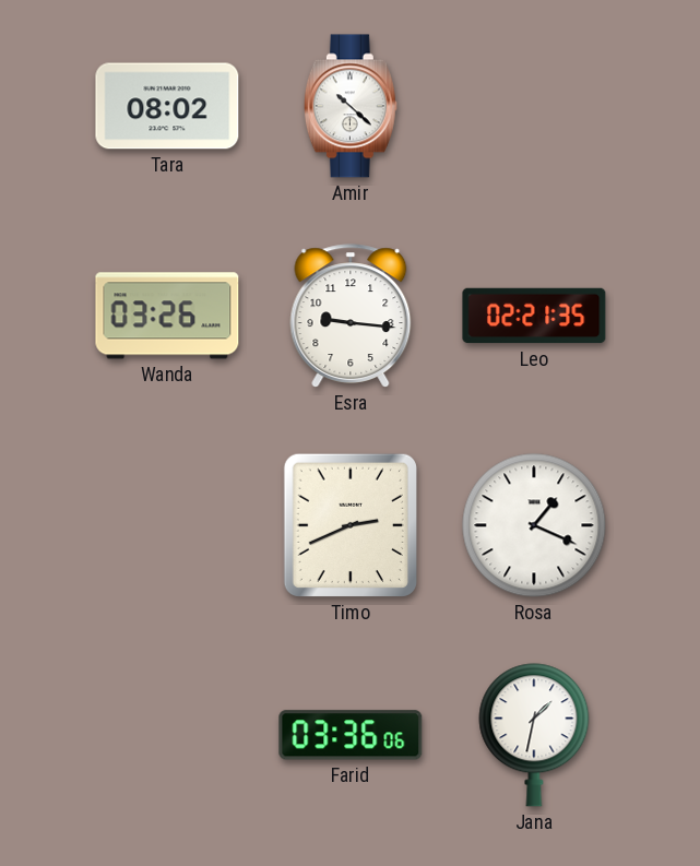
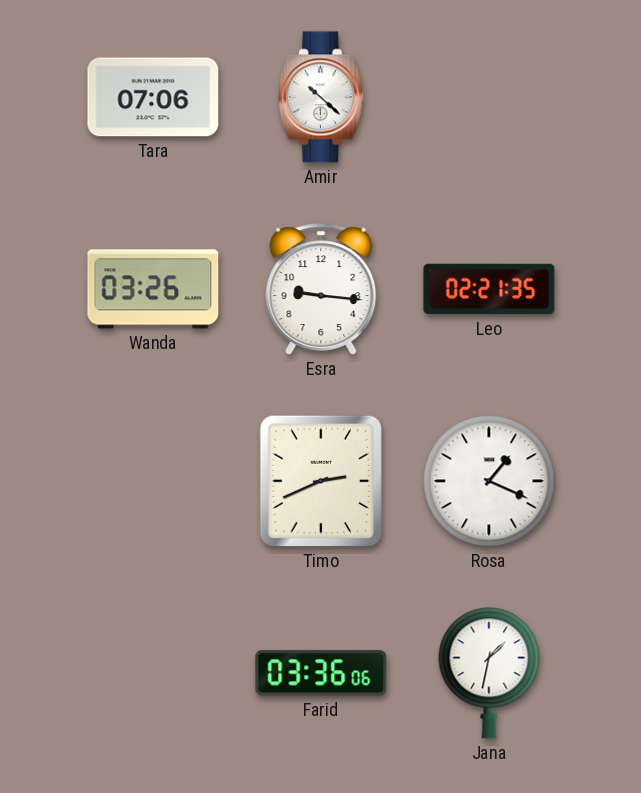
Tara: 08:02 -> 07:06 (153, 97)
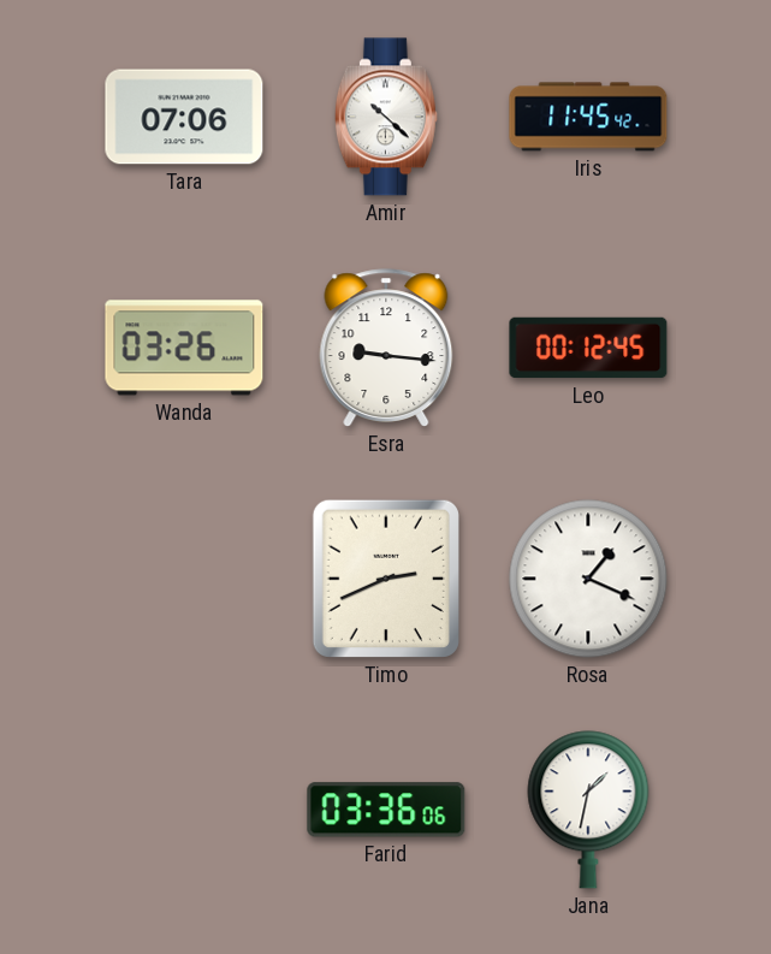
Iris: none -> 11:45 (588, 117)
Leo: 02:21 -> 00:12 (588, 348)
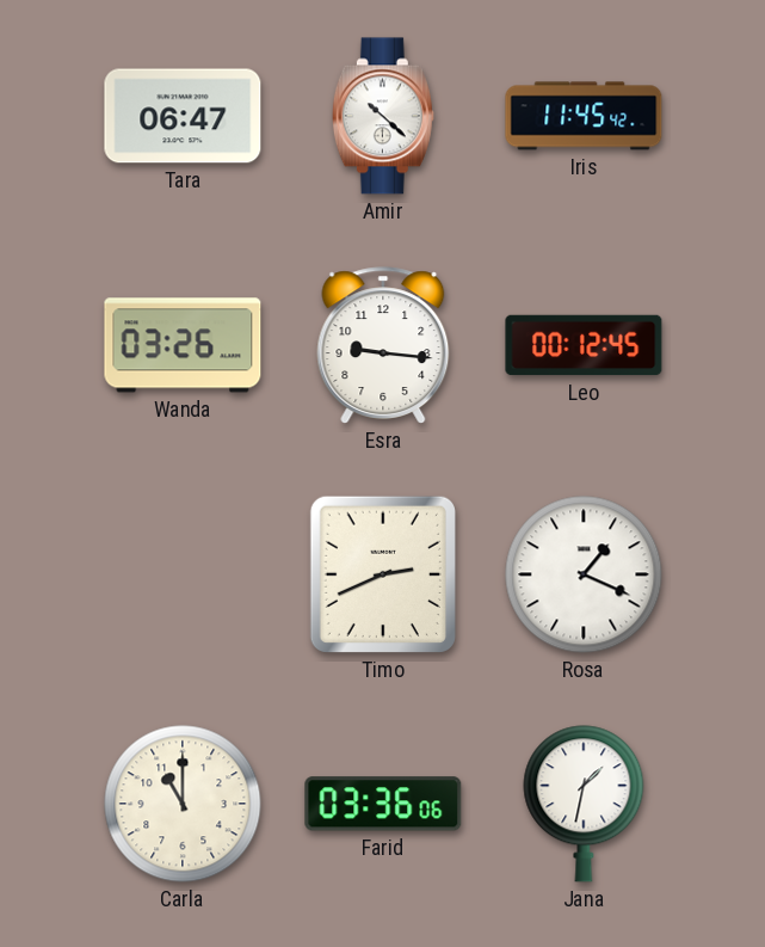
Tara: 07:06 -> 06:47 (183, 116)
Carla: none -> 11:00 (183, 804)
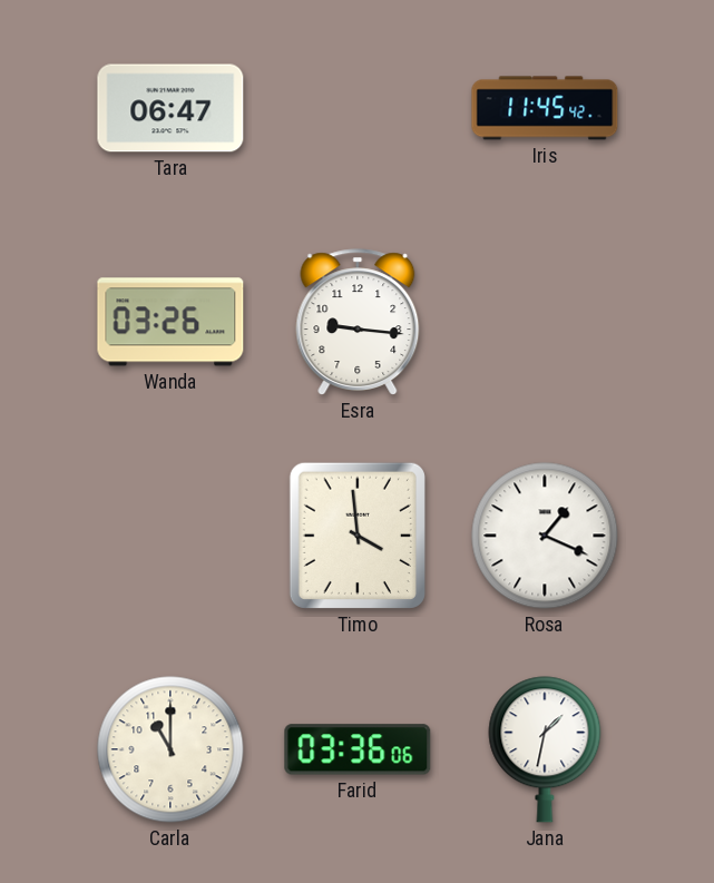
Amir: 10:22 -> none (383, 116)
Leo: 00:12 -> none (584, 345)
Timo: 2:41 -> 3:59 (358, 536)
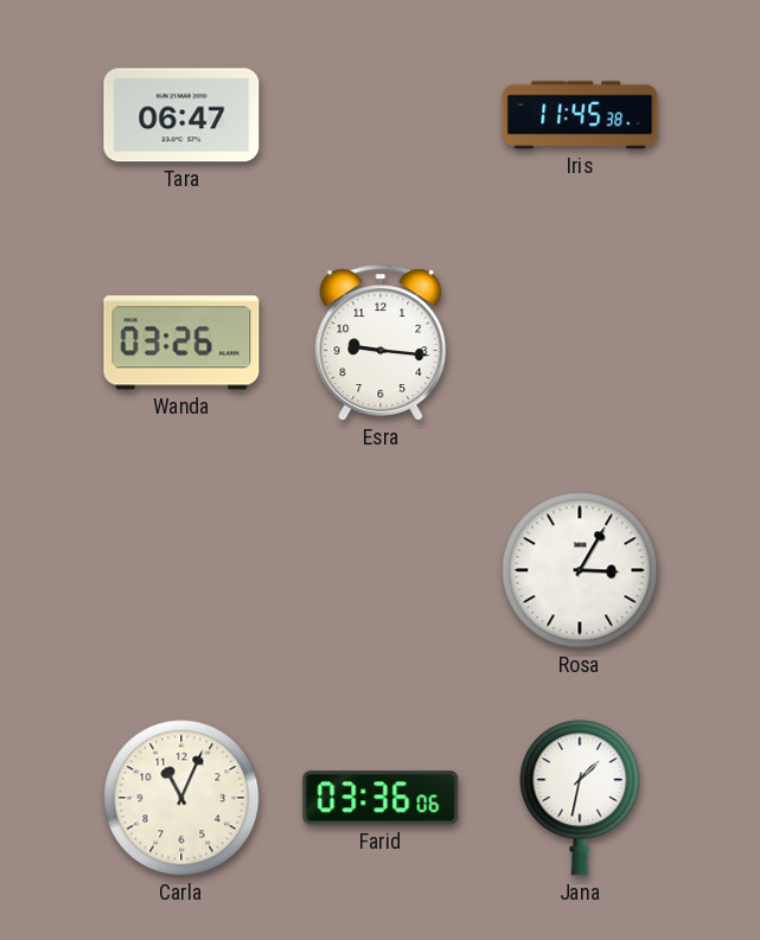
Iris: 11:45:42 -> 11:45:38 (580, 115)
Timo: 3:59 -> none (358, 536)
Rosa: 1:19 -> 3:05 (580, 570)
Carla: 11:00 -> 11:04 (181, 798)
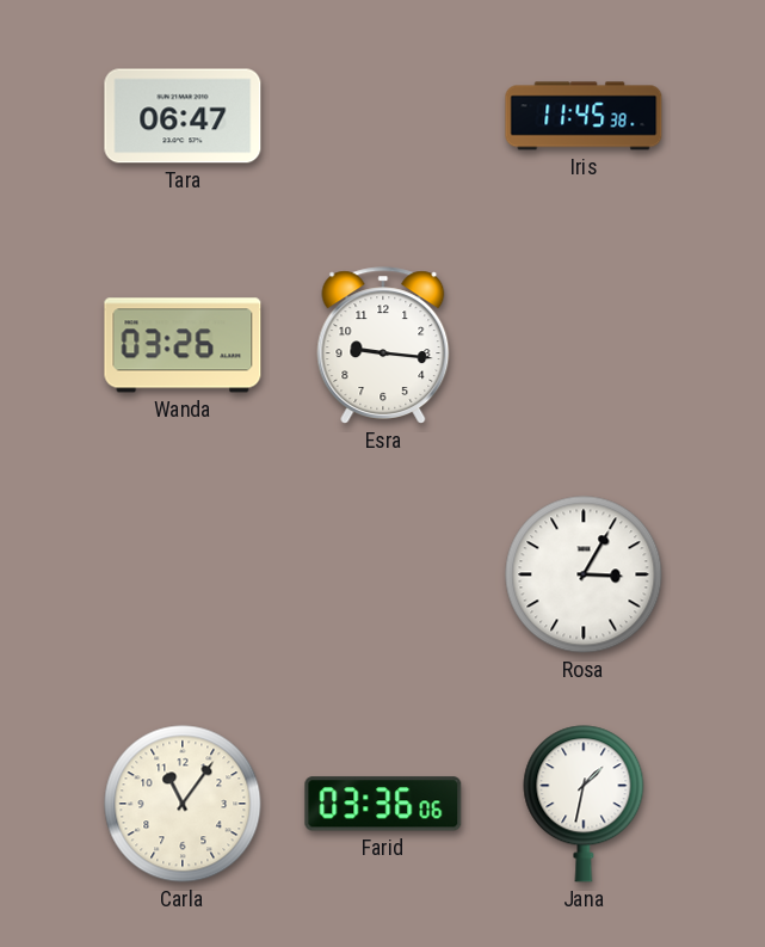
Carla: 11:04 -> 11:06 (183, 804)
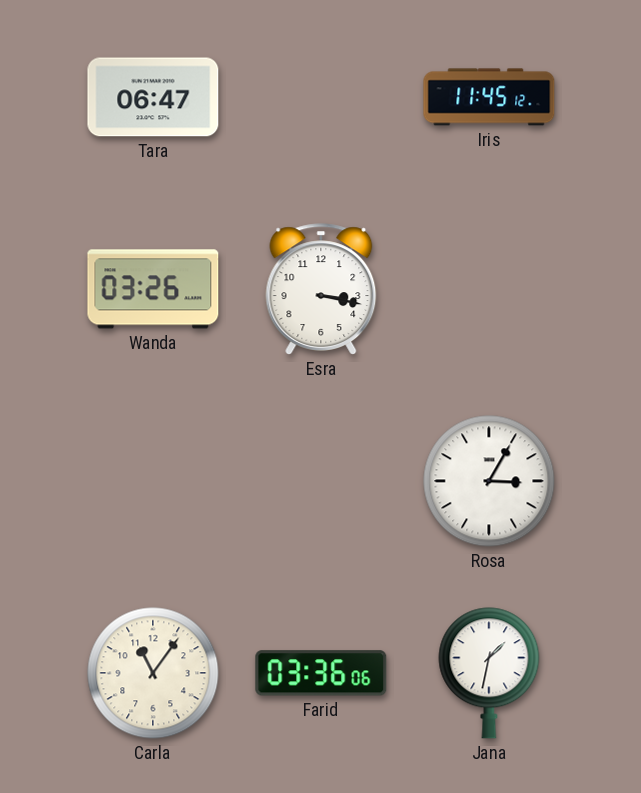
Iris: 11:45:38 -> 11:45:12 (489, 97)
Esra: 9:16 -> 3:17 (321, 289)
